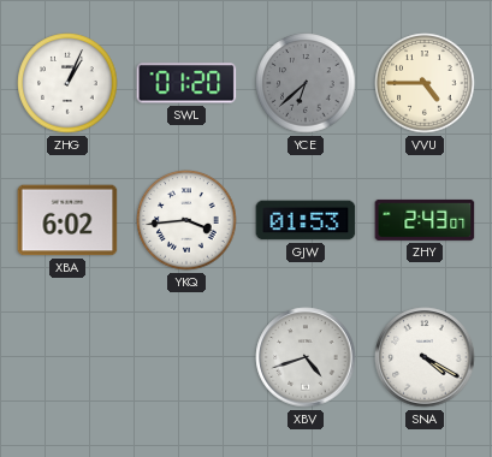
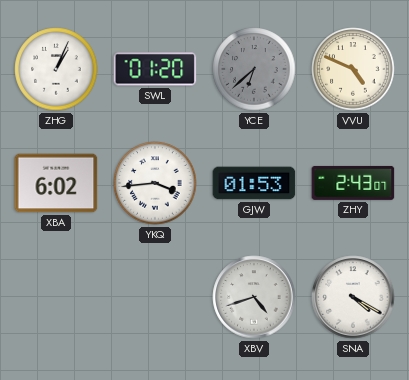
VVU: 4:45 -> 4:49 (353, 69)
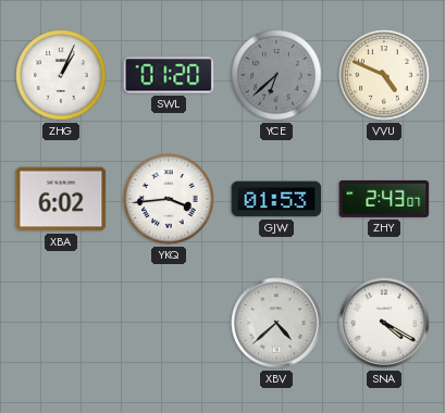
XBV: 4:42 -> 4:38 (276, 323)
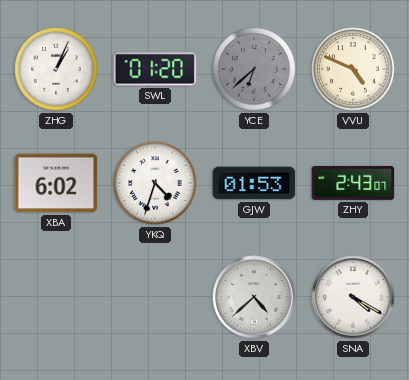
YKQ: 3:44 -> 4:33 (155, 183)
